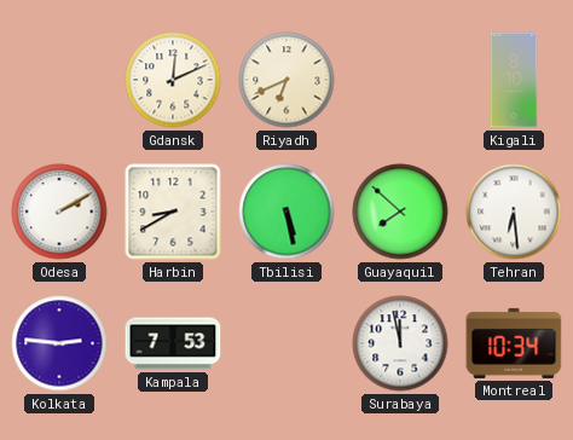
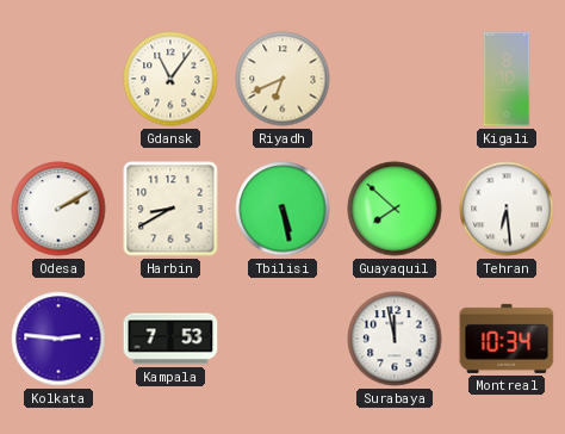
Gdansk: 12:11 -> 11:06 (170, 79)
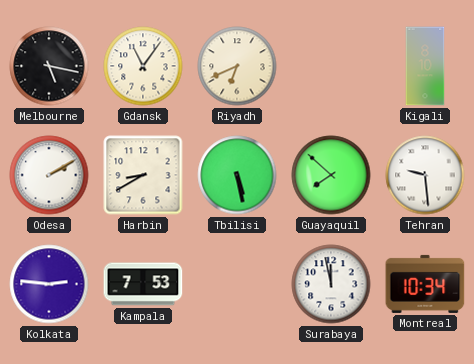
Melbourne: none -> 5:17 (49, 66)
Tehran: 6:29 -> 9:29 (425, 175)
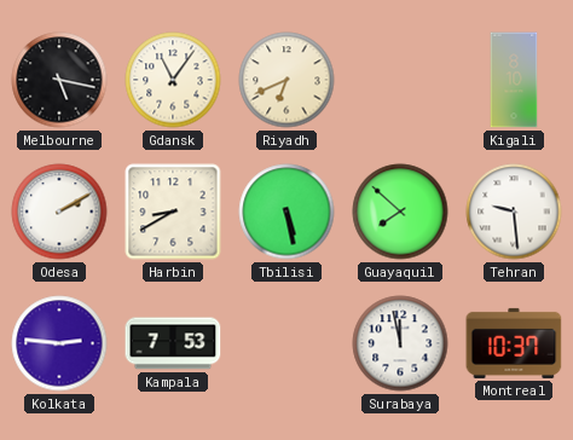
Montreal: 10:34 -> 10:37 (514, 343)
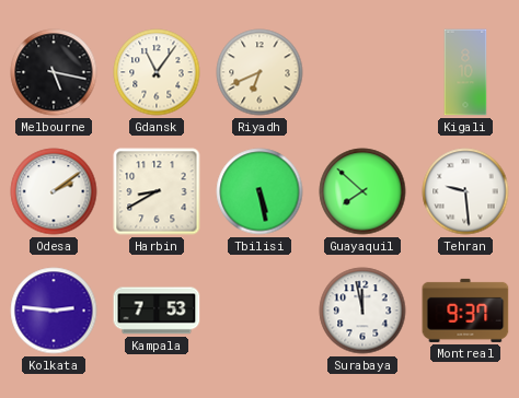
Odesa: 2:10 -> 2:09 (54, 191)
Montreal: 10:37 -> 9:37 (465, 311)
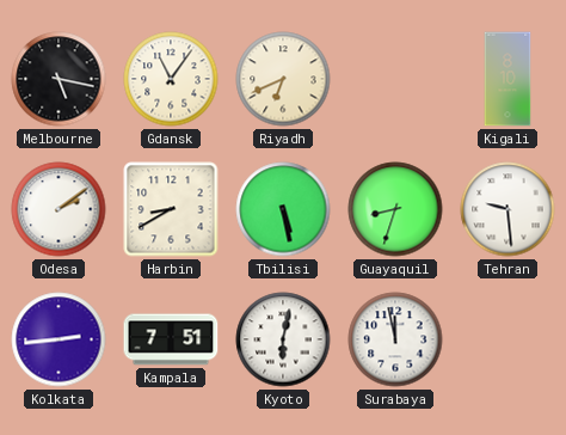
Guayaquil: 7:52 -> 8:33 (395, 209)
Kolkata: 2:46 -> 2:44 (59, 339)
Kampala: 7:53 -> 7:51 (171, 339)
Kyoto: none -> 6:02 (283, 339)
Montreal: 9:37 -> none (465, 311)
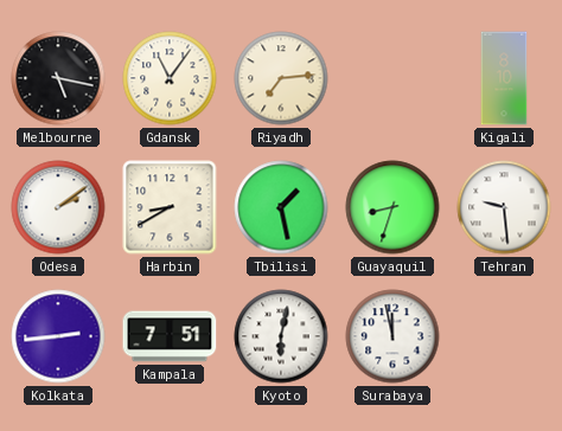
Riyadh: 6:41 -> 7:14 (281, 78)
Tbilisi: 5:28 -> 1:28 (281, 207)
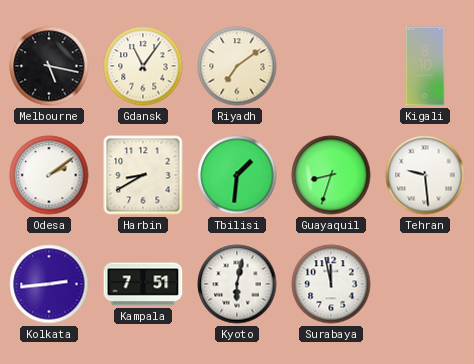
Riyadh: 7:14 -> 7:09 (237, 66)
Tbilisi: 1:28 -> 1:31 (237, 175)
